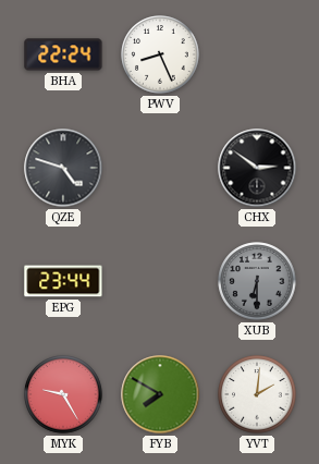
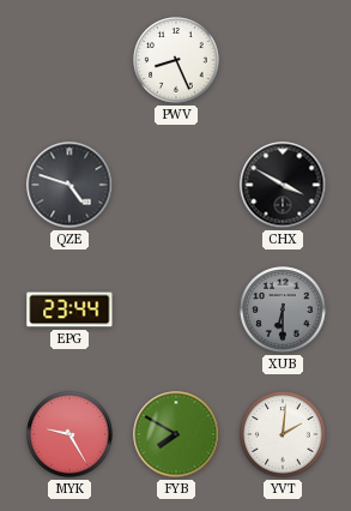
BHA: 22:24 -> none (63, 54)
CHX: 2:51 -> 3:50 (283, 185)
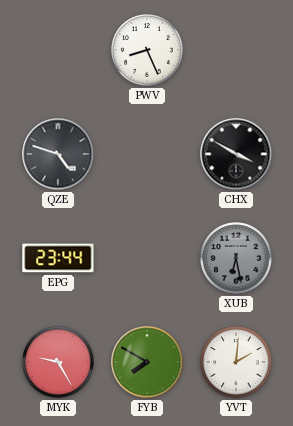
XUB: 6:30 -> 6:28 (236, 258)
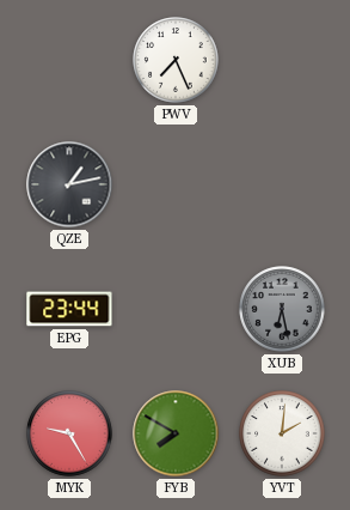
PWV: 8:26 -> 7:26 (176, 60)
QZE: 4:48 -> 1:13 (69, 184)
CHX: 3:50 -> none (236, 154)
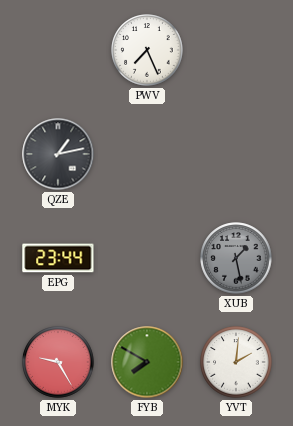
XUB: 6:28 -> 1:28 (236, 258)
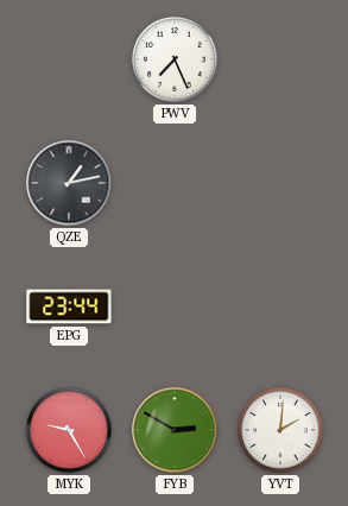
XUB: 1:28 -> none (236, 258)
FYB: 7:50 -> 2:50 (175, 430)
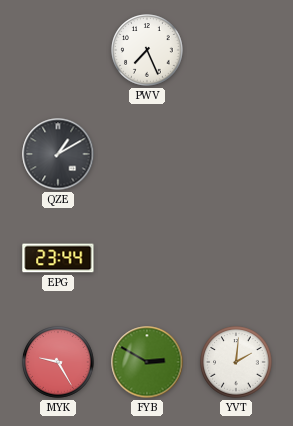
QZE: 1:13 -> 1:10 (58, 154)
